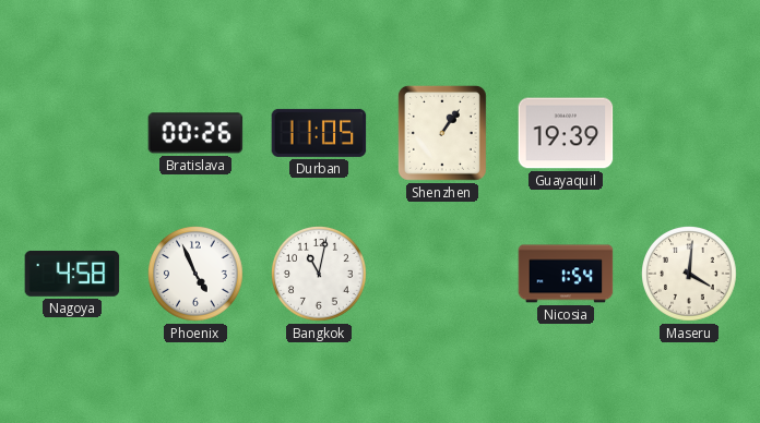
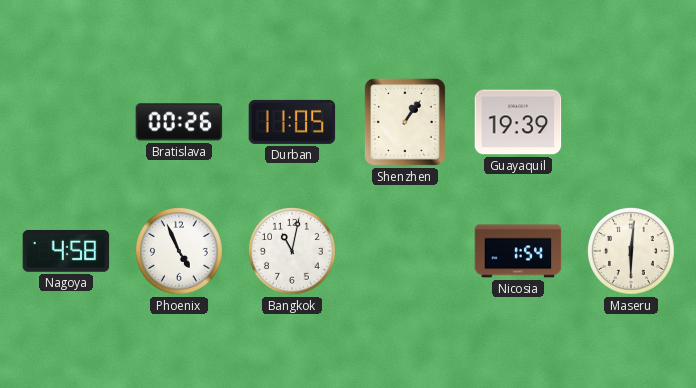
Maseru: 4:01 -> 6:01 (632, 252)
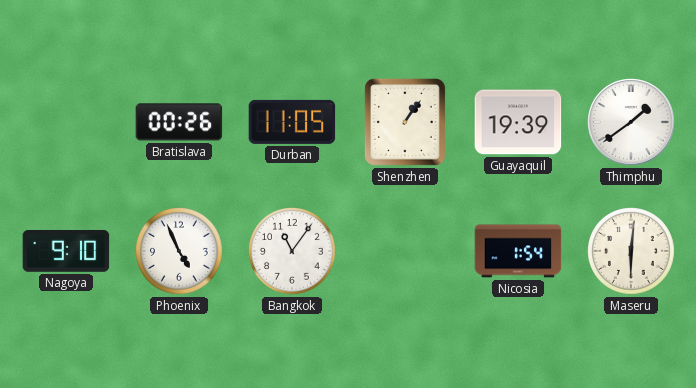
Thimphu: none -> 1:39 (631, 122)
Nagoya: 4:58 -> 9:10 (66, 251)
Bangkok: 11:02 -> 11:06 (293, 252)
